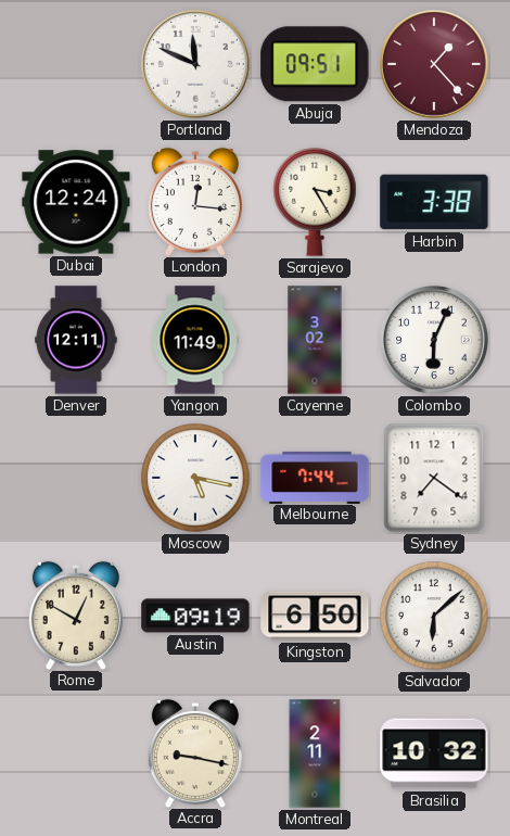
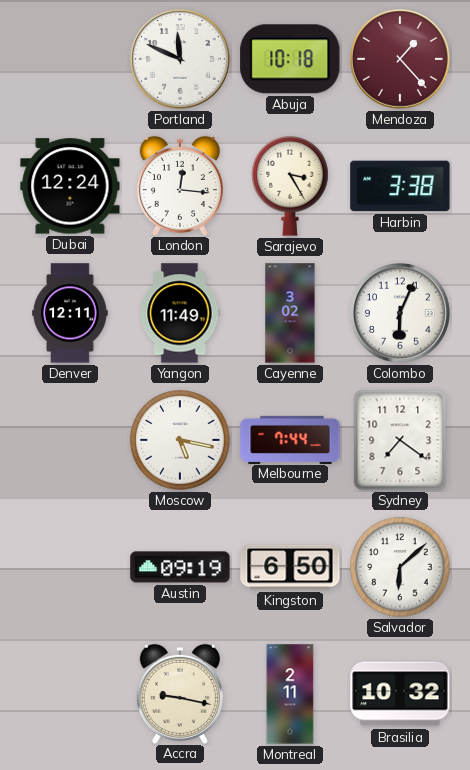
Abuja: 09:51 -> 10:18 (290, 59)
Rome: 12:50 -> none (76, 615)
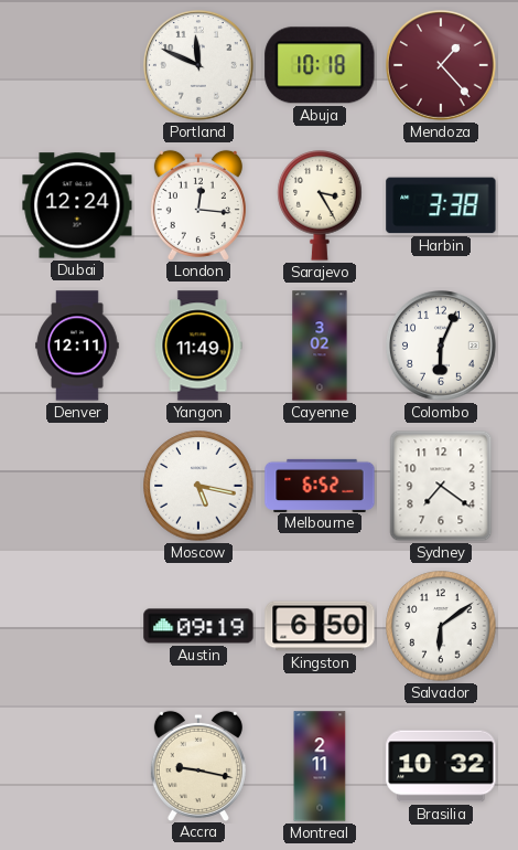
Melbourne: 7:44 -> 6:52 (320, 485)
Salvador: 6:08 -> 6:09 (441, 626)
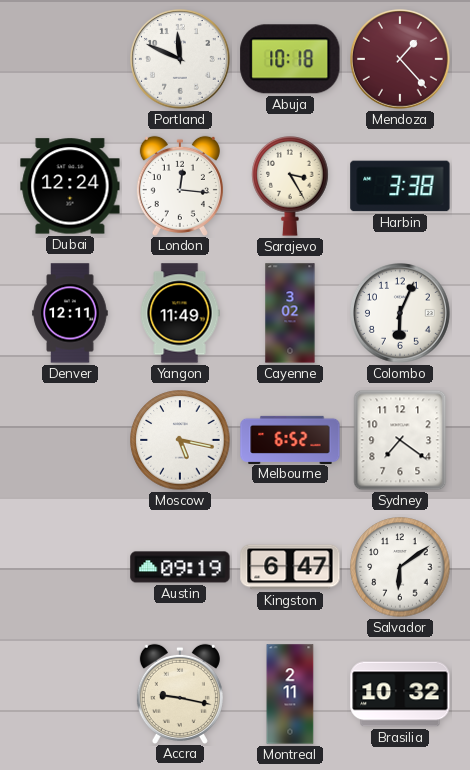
Kingston: 6:50 -> 6:47 (290, 567)
